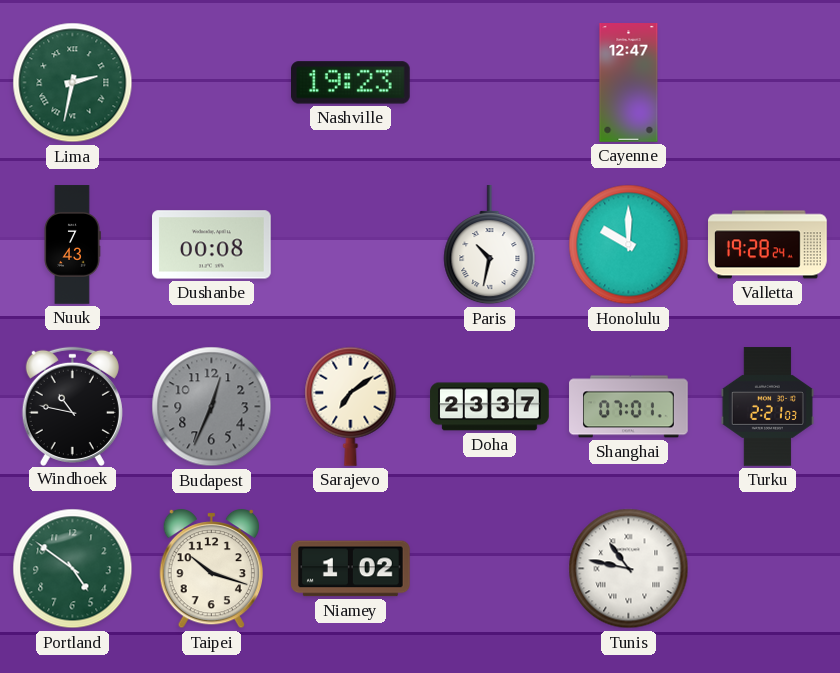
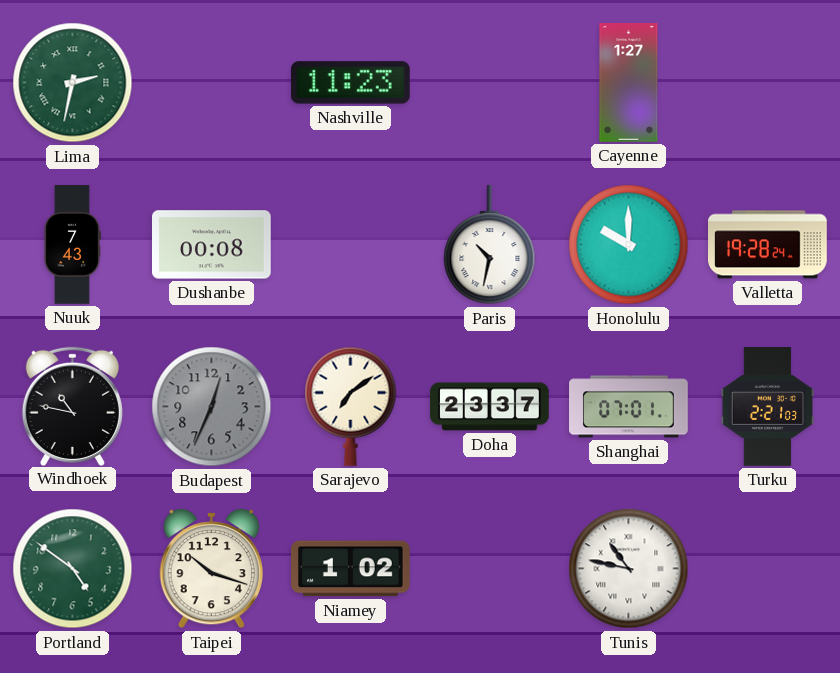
Nashville: 19:23 -> 11:23 (351, 83)
Cayenne: 12:47 -> 1:27 (629, 83)
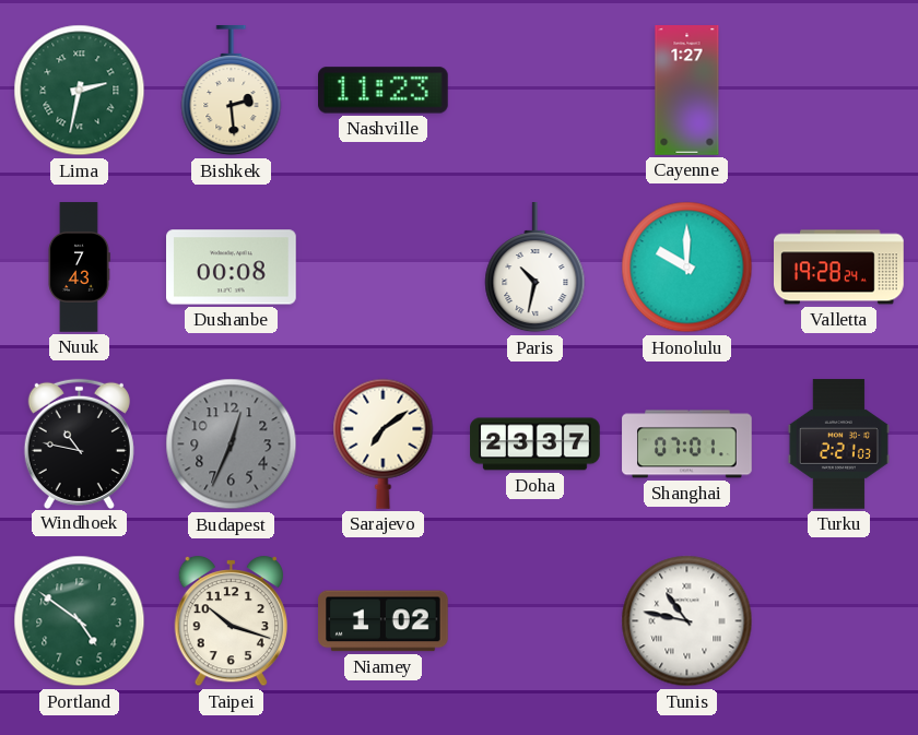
Bishkek: none -> 2:29 (232, 92)
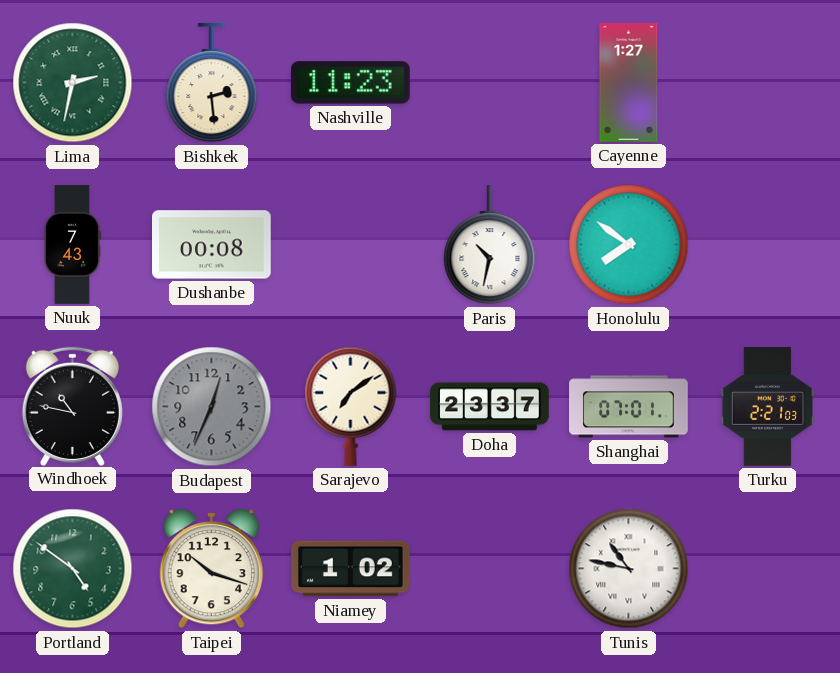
Honolulu: 10:00 -> 7:51 (629, 245)
Valletta: 19:28 -> none (839, 268)
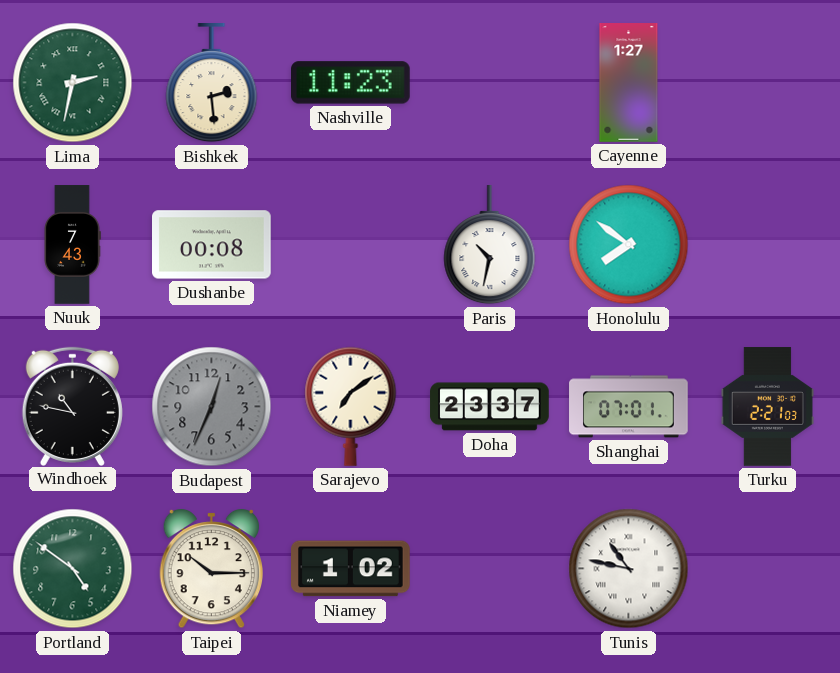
Taipei: 10:18 -> 10:15 (211, 569)
